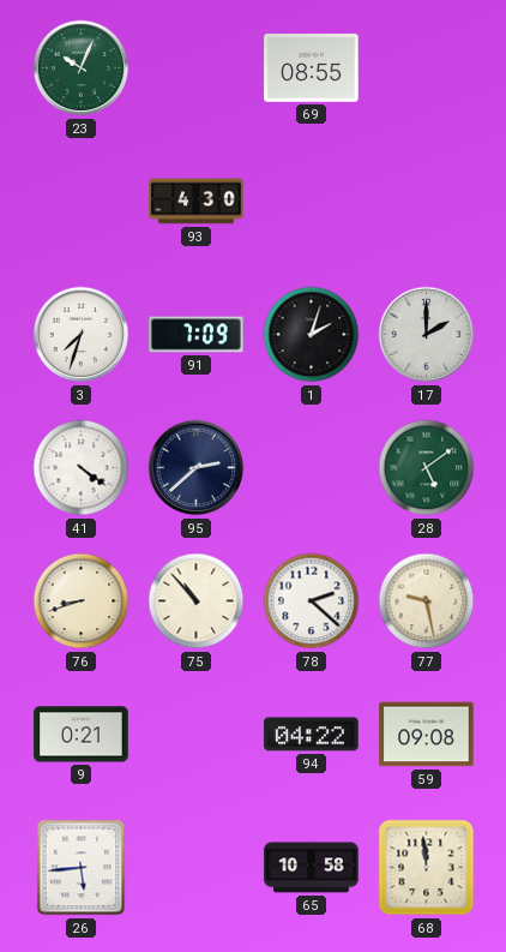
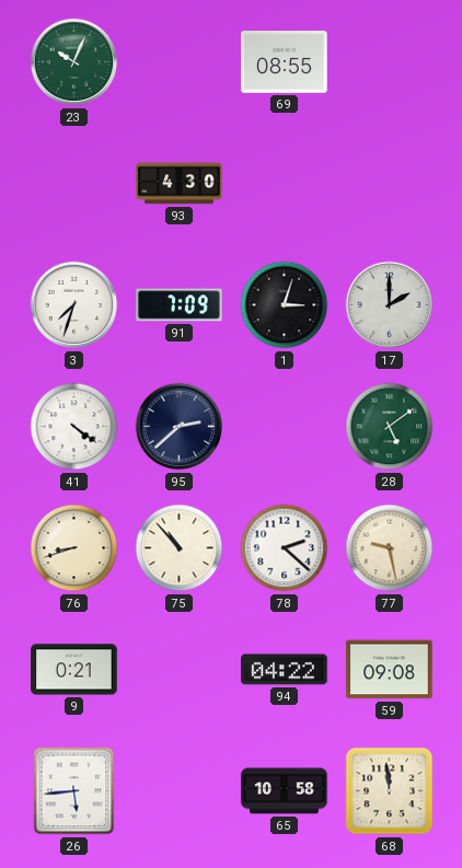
1: 2:03 -> 3:03 (285, 305)
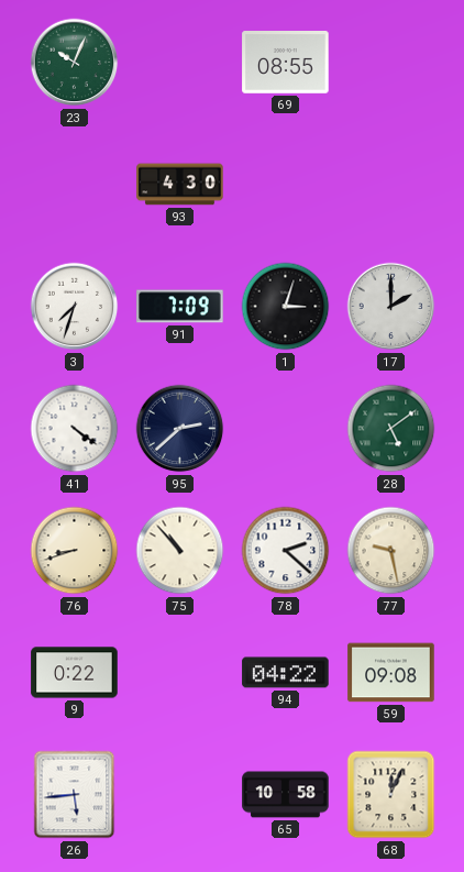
9: 0:21 -> 0:22 (75, 673)
68: 11:59 -> 12:04 (391, 795)
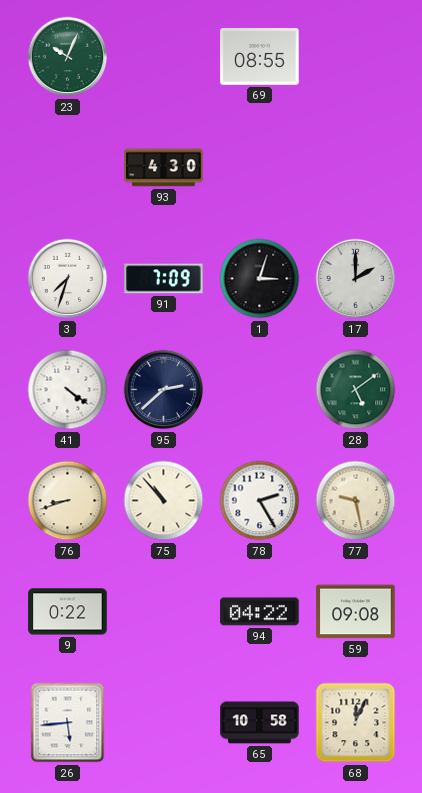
78: 2:22 -> 2:25 (260, 501)
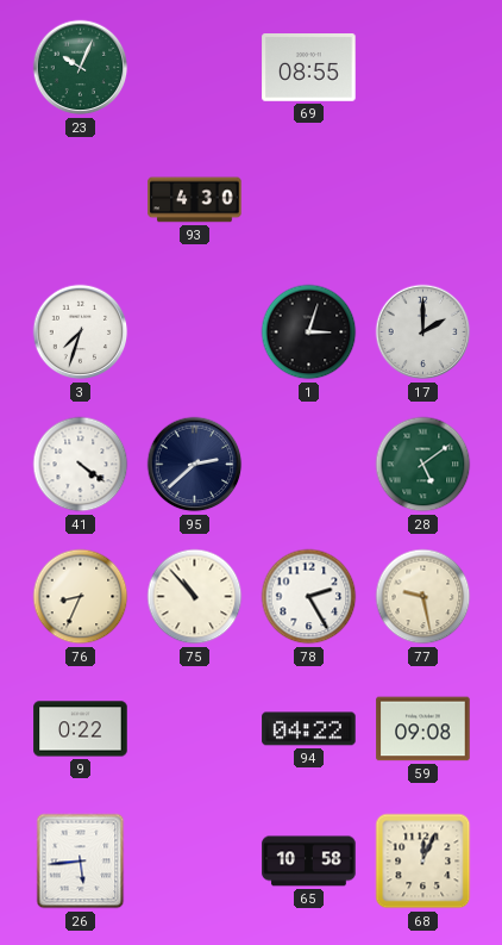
91: 7:09 -> none (164, 279)
76: 8:42 -> 8:34 (81, 597)
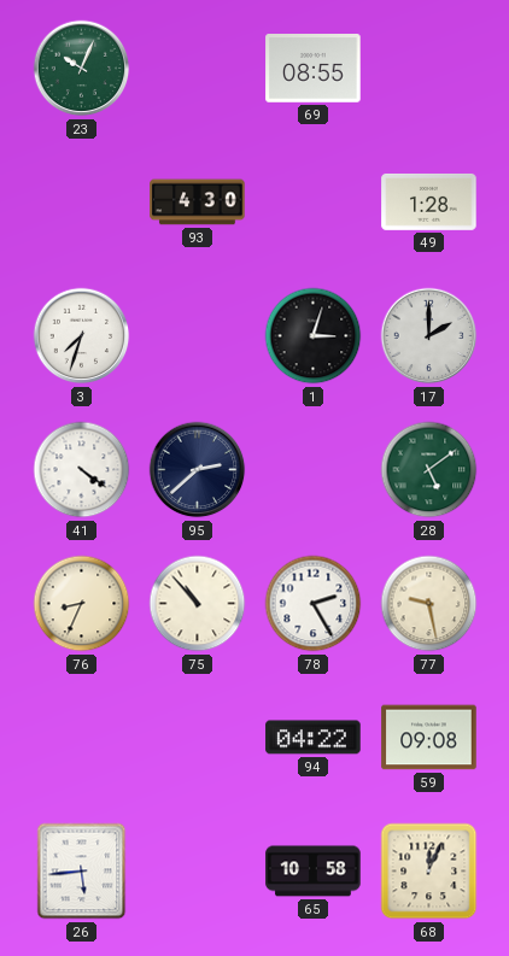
49: none -> 1:28 (429, 203)
9: 0:22 -> none (81, 729)
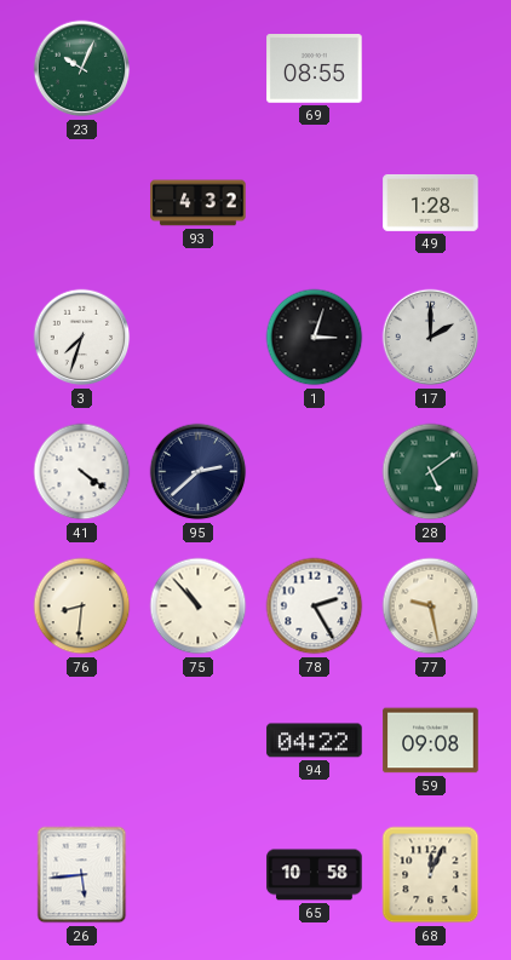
93: 4:30 -> 4:32 (199, 203)
76: 8:34 -> 8:31 (82, 607)
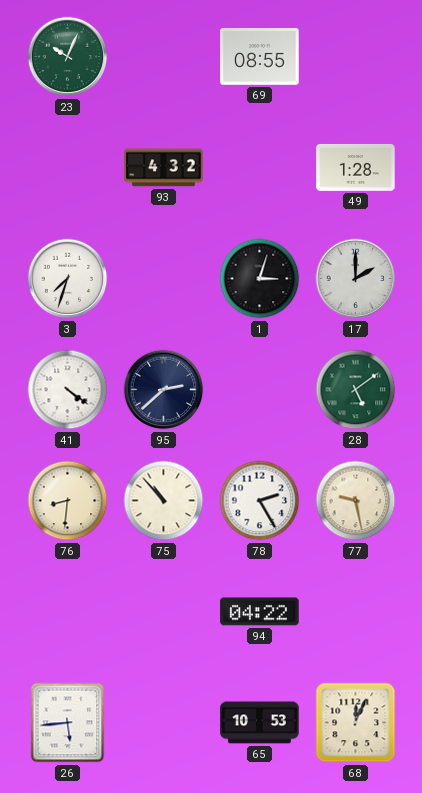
59: 09:08 -> none (431, 741)
65: 10:58 -> 10:53 (260, 723)
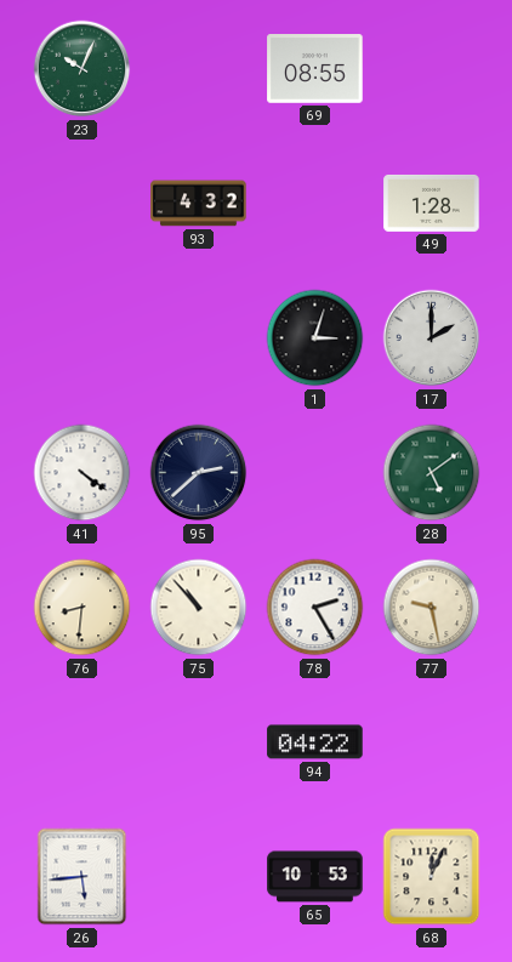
3: 7:33 -> none (68, 279)
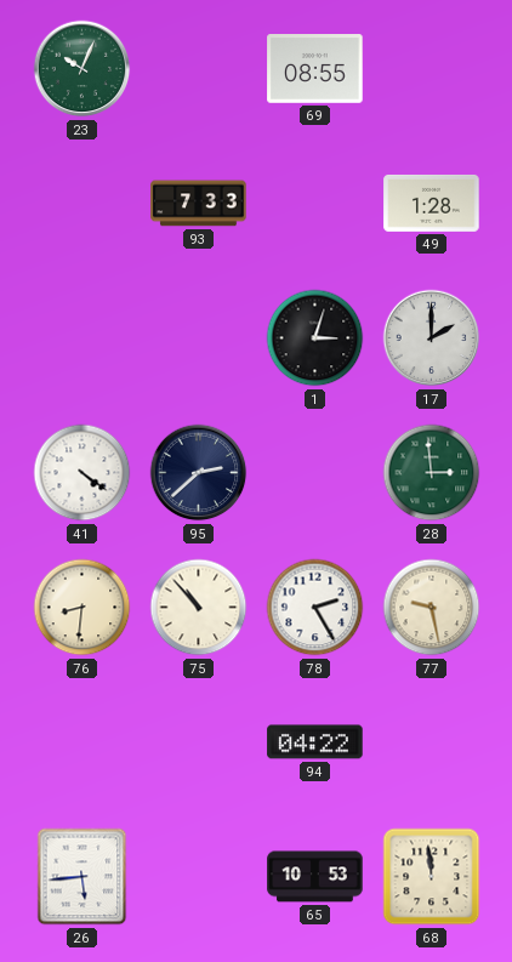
93: 4:32 -> 7:33 (199, 204)
28: 5:09 -> 2:59 (432, 473)
68: 12:04 -> 11:59 (432, 877)
